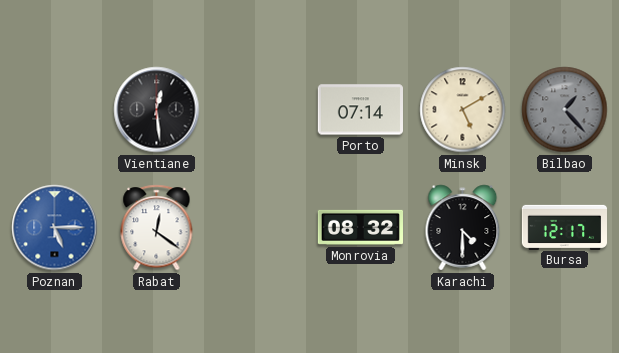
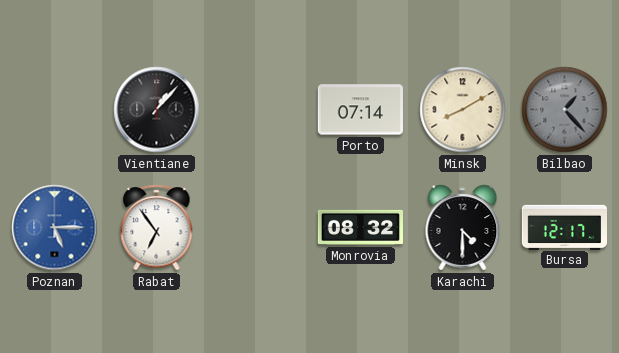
Vientiane: 12:29 -> 1:07 (157, 110)
Minsk: 5:10 -> 8:10 (463, 110)
Rabat: 12:21 -> 6:54 (157, 228)
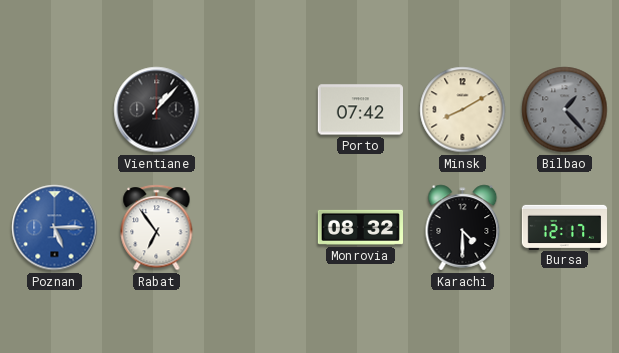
Porto: 07:14 -> 07:42 (360, 110)
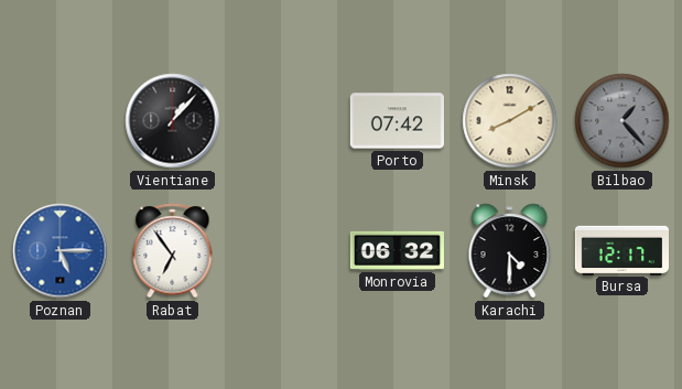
Monrovia: 08:32 -> 06:32 (397, 250)
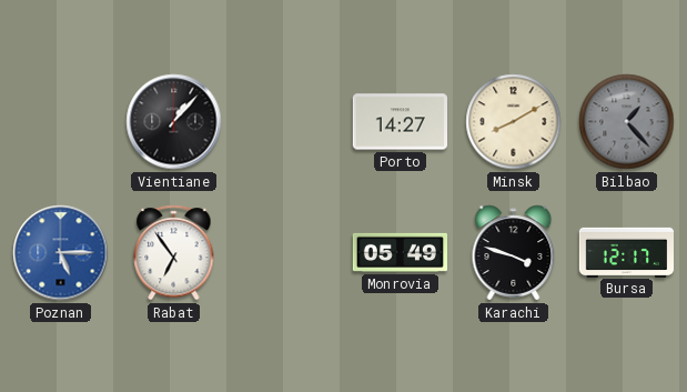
Porto: 07:42 -> 14:27 (400, 122)
Monrovia: 06:32 -> 05:49 (400, 252)
Karachi: 4:30 -> 3:48 (514, 253)
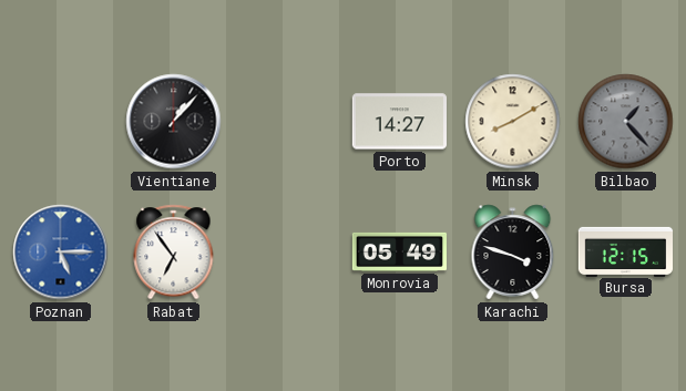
Bursa: 12:17 -> 12:15 (626, 251)
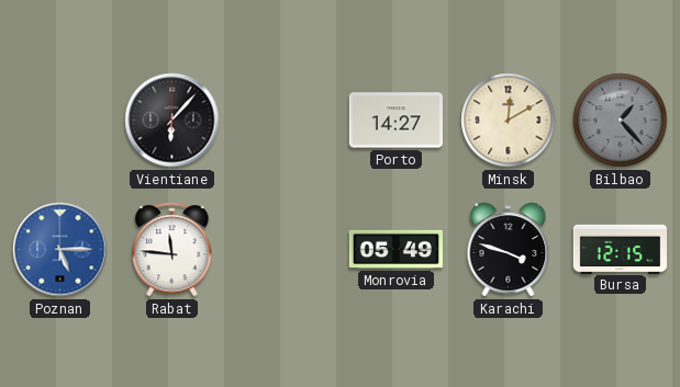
Vientiane: 1:07 -> 6:07 (172, 121)
Minsk: 8:10 -> 12:10 (509, 121)
Rabat: 6:54 -> 11:46 (172, 250)
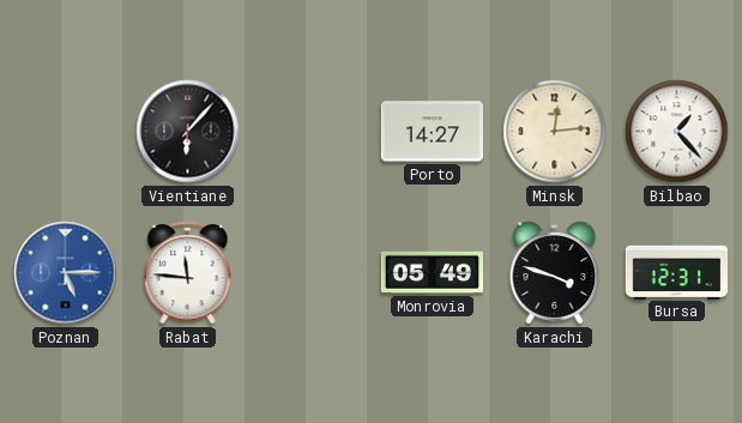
Minsk: 12:10 -> 12:14 (555, 132)
Bilbao dial: grey -> white (677, 132)
Bursa: 12:15 -> 12:31 (677, 272)
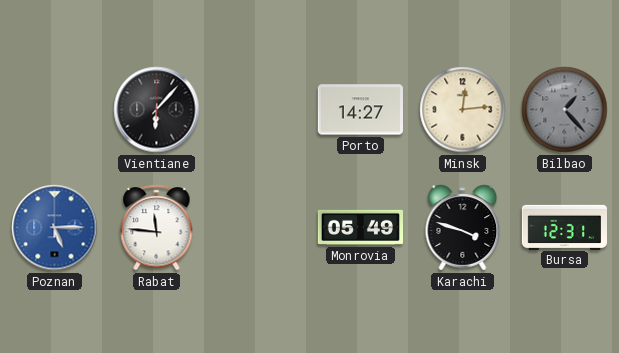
Bilbao dial: white -> grey (565, 110)
